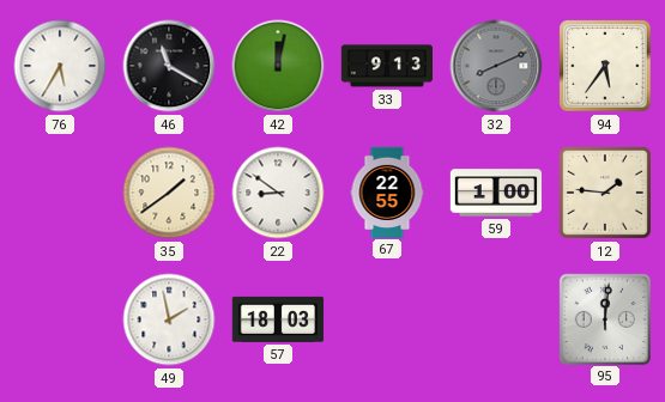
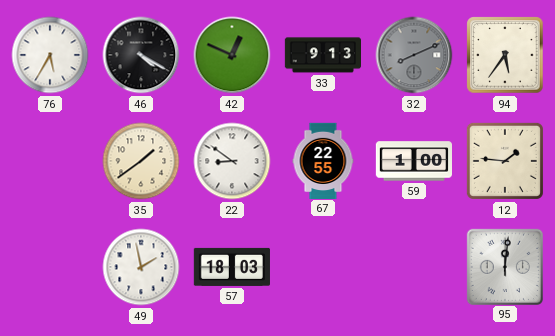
46: 11:20 -> 4:20 (141, 55)
42: 12:02 -> 12:49 (232, 55)
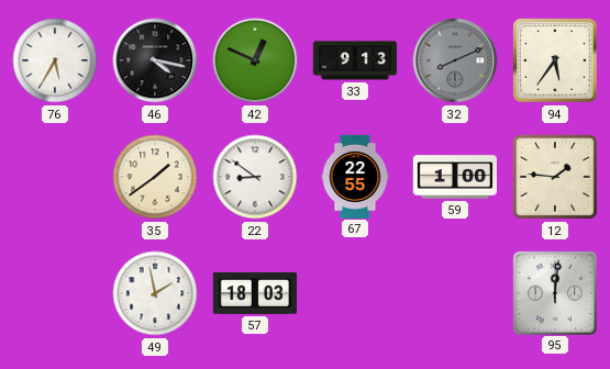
46: 4:20 -> 4:17 (155, 60)
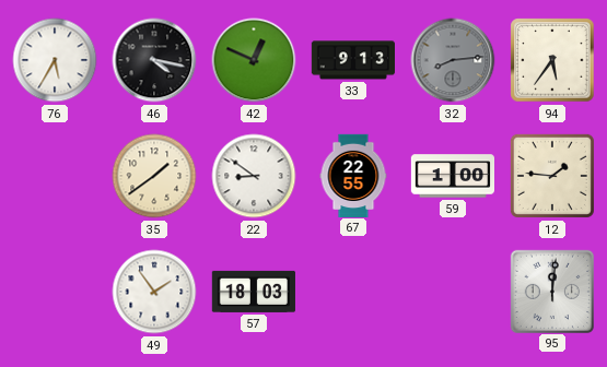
32: 8:11 -> 8:14 (453, 60)
49: 1:58 -> 1:54 (154, 292)
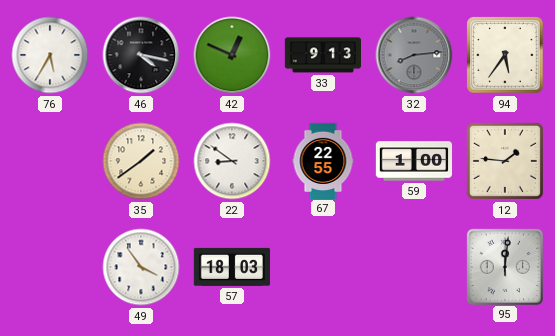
49: 1:54 -> 3:54 (141, 267)
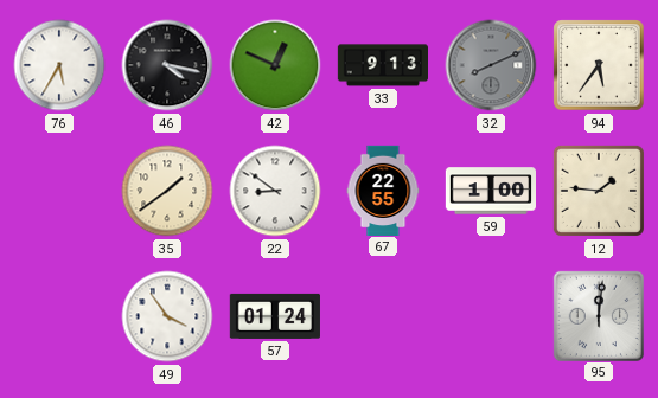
32: 8:14 -> 8:11 (491, 65)
57: 18:03 -> 01:24 (275, 316)
